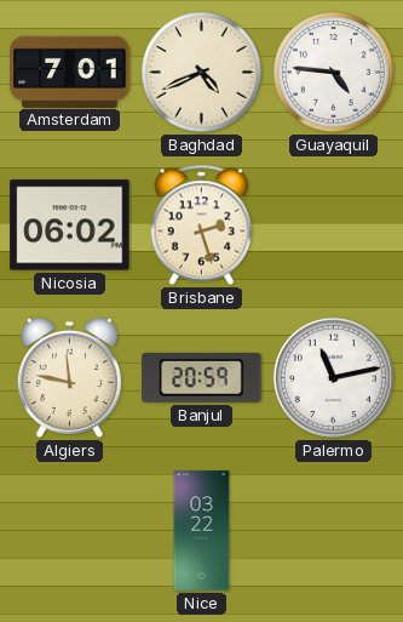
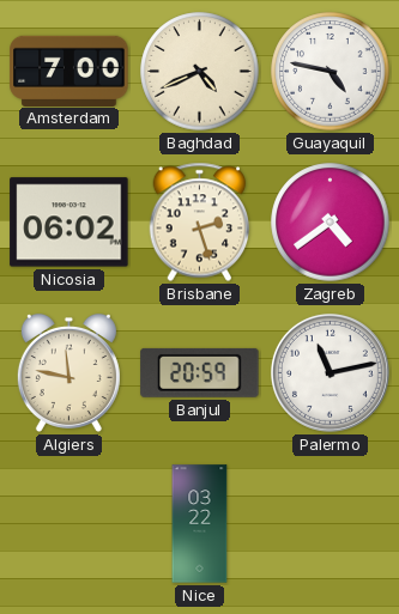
Amsterdam: 7:01 -> 7:00 (69, 71)
Guayaquil: 4:46 -> 4:47 (331, 72)
Zagreb: none -> 4:39 (331, 223)
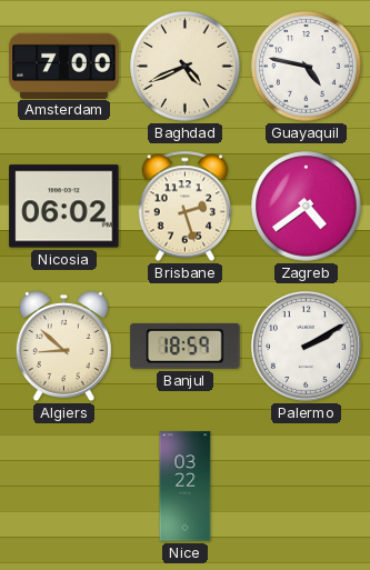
Algiers: 11:47 -> 8:52 (63, 346)
Banjul: 20:59 -> 18:59 (186, 346)
Palermo: 11:13 -> 2:10 (306, 346)
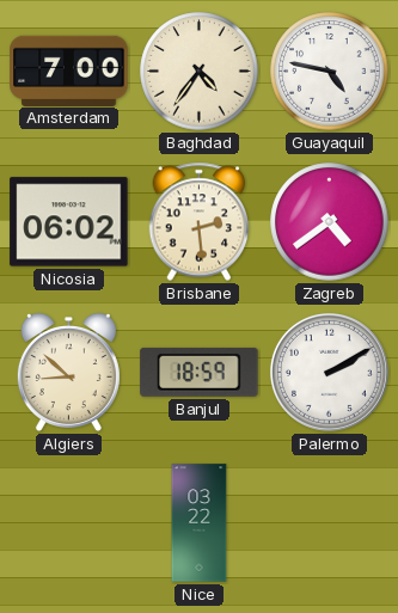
Baghdad: 4:41 -> 4:36 (200, 72)
Brisbane: 2:27 -> 2:29 (200, 222)
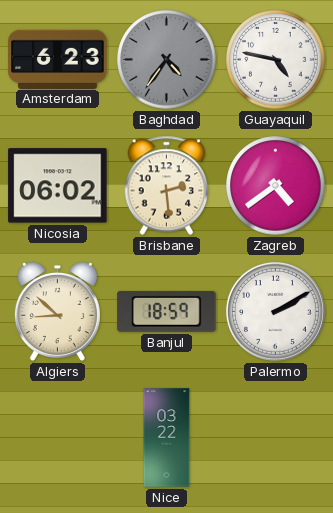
Amsterdam: 7:00 -> 6:23 (58, 59)
Baghdad dial: cream -> grey (167, 60)
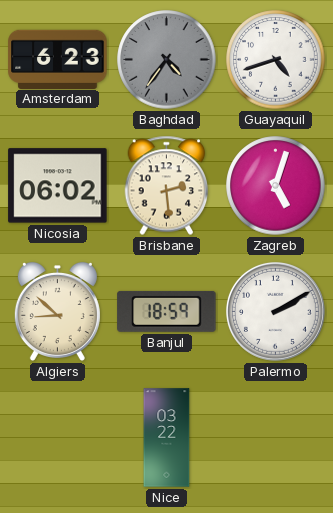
Guayaquil: 4:47 -> 4:42 (276, 60)
Zagreb: 4:39 -> 5:03 (276, 186)
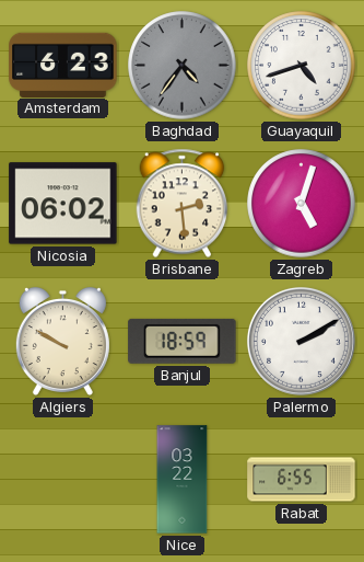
Algiers: 8:52 -> 9:50 (62, 341)
Rabat: none -> 6:55 (302, 480)
